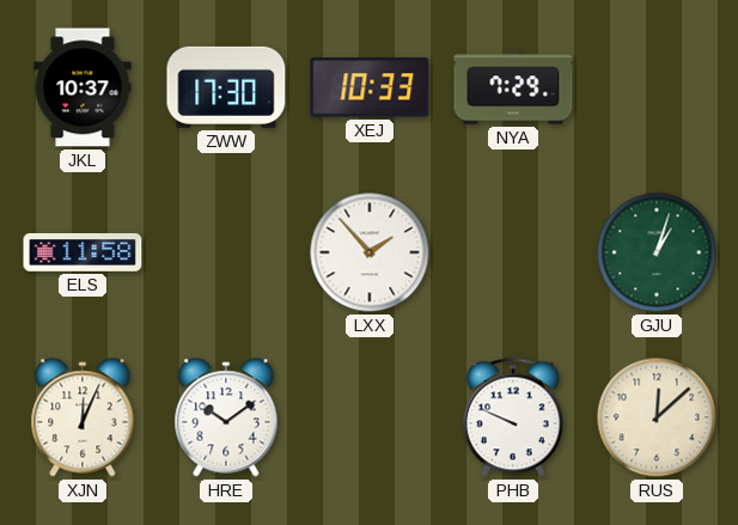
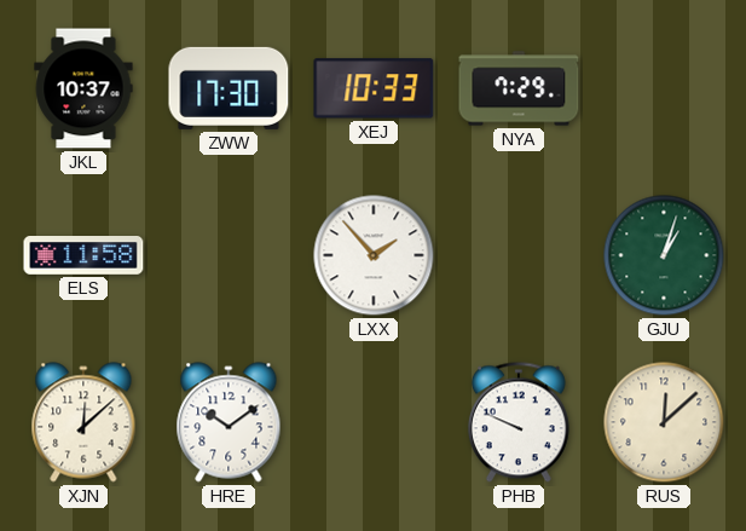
XJN: 12:04 -> 12:08 (83, 422)
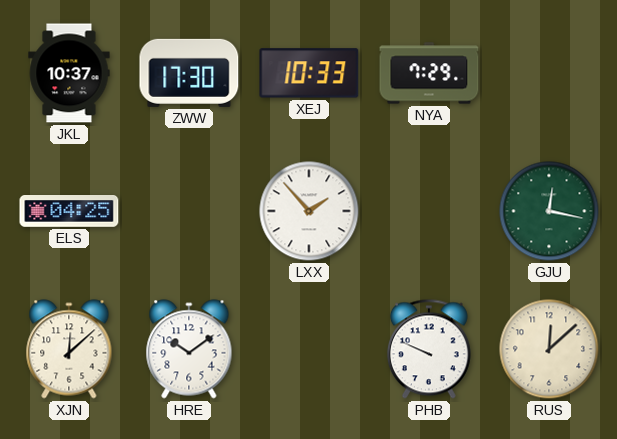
ELS: 11:58 -> 04:25 (69, 211)
GJU: 1:03 -> 12:17 (549, 211)
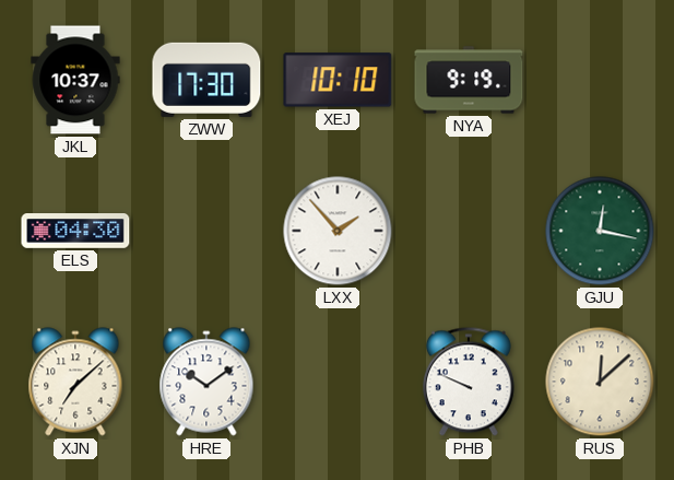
XEJ: 10:33 -> 10:10 (338, 80)
NYA: 7:29 -> 9:19 (469, 80)
ELS: 04:25 -> 04:30 (75, 231)
XJN: 12:08 -> 7:08 (75, 382)
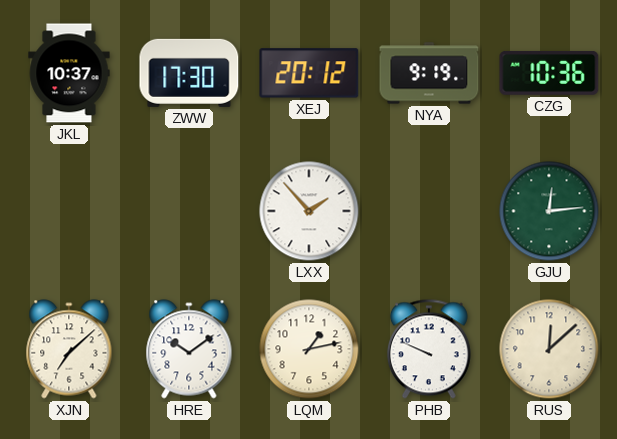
XEJ: 10:10 -> 20:12 (309, 73)
CZG: none -> 10:36 (549, 73)
ELS: 04:30 -> none (75, 231)
GJU: 12:17 -> 12:14 (549, 211)
LQM: none -> 1:13 (309, 349)
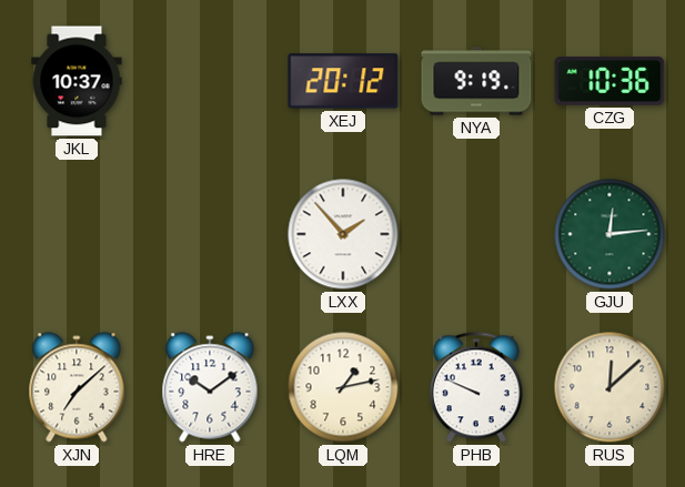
ZWW: 17:30 -> none (189, 73)
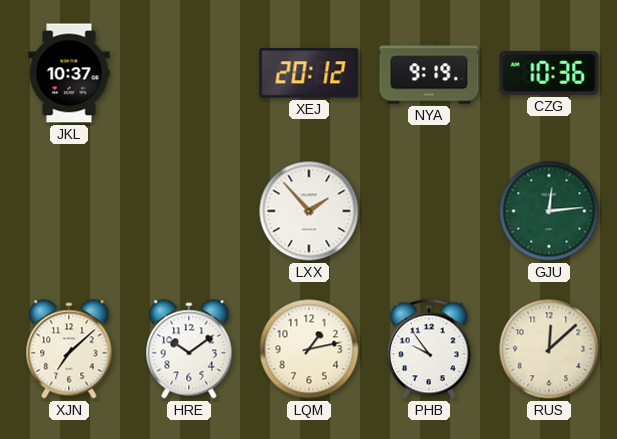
PHB: 9:49 -> 9:54 (429, 349)
